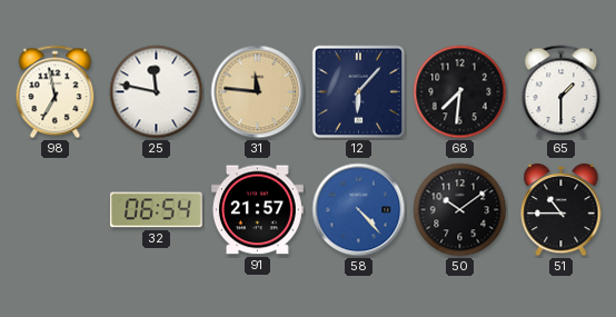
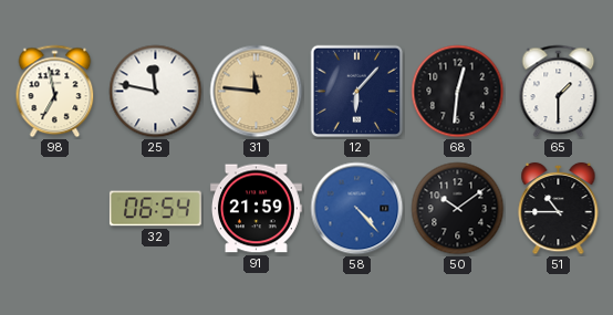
68: 7:31 -> 12:31 (458, 92)
91: 21:57 -> 21:59 (257, 209)
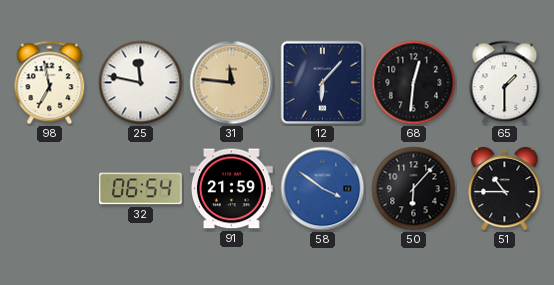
58: 4:23 -> 3:51 (323, 189)
50: 10:09 -> 6:07 (414, 189)
